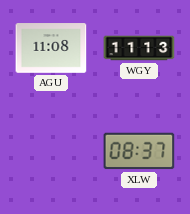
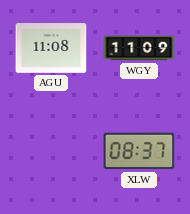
WGY: 11:13 -> 11:09 (139, 48)
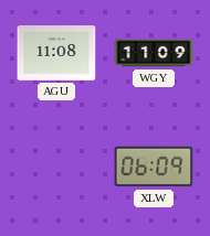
XLW: 08:37 -> 06:09 (154, 167)
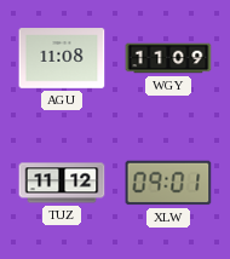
TUZ: none -> 11:12 (62, 183)
XLW: 06:09 -> 09:01 (168, 183)
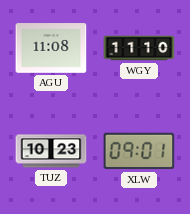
WGY: 11:09 -> 11:10 (139, 48)
TUZ: 11:12 -> 10:23 (51, 151)
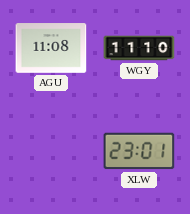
TUZ: 10:23 -> none (51, 151)
XLW: 09:01 -> 23:01 (139, 151)
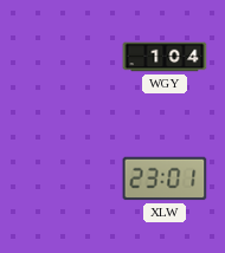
AGU: 11:08 -> none (51, 48)
WGY: 11:10 -> 1:04 (165, 57)
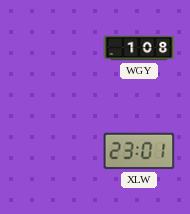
WGY: 1:04 -> 1:08 (139, 48)
